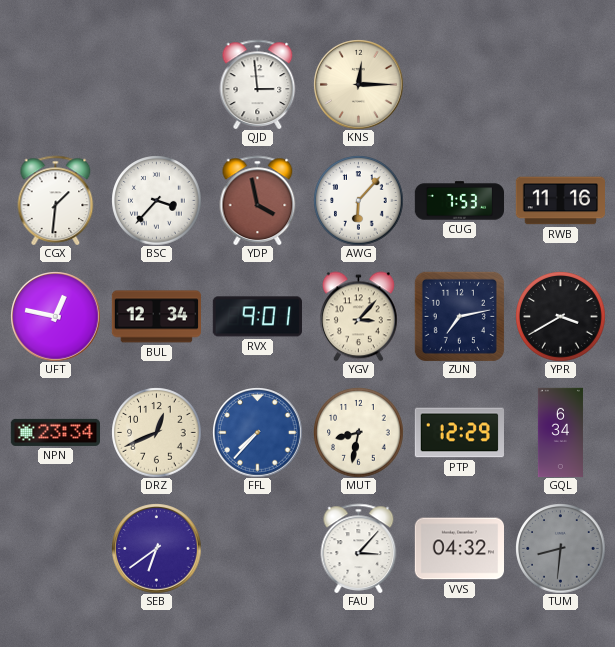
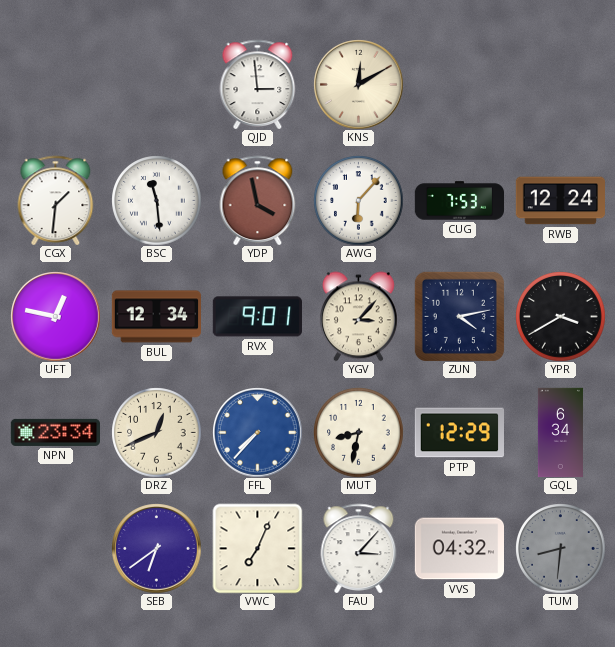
KNS: 12:15 -> 12:10 (358, 84)
BSC: 3:37 -> 11:29 (156, 200)
RWB: 11:16 -> 12:24 (560, 201)
ZUN: 7:13 -> 4:13 (459, 316)
VWC: none -> 7:04 (257, 548)
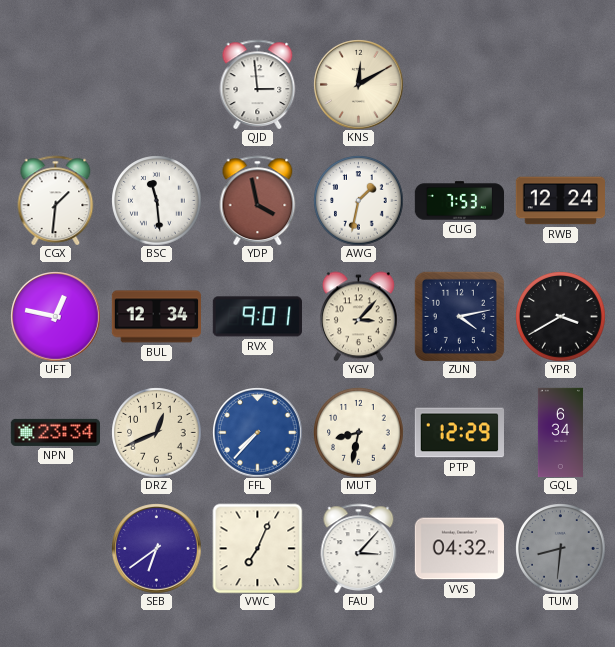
AWG: 6:07 -> 1:32 (358, 200)
